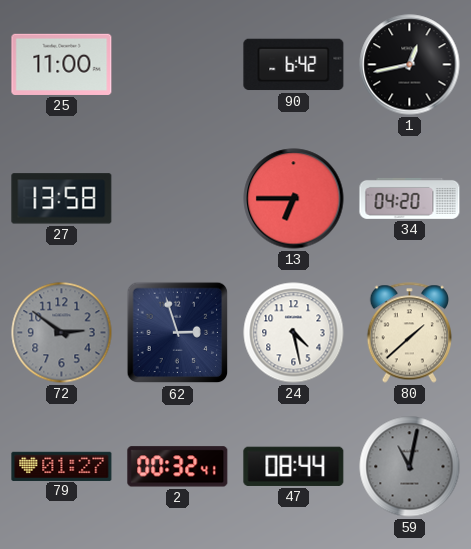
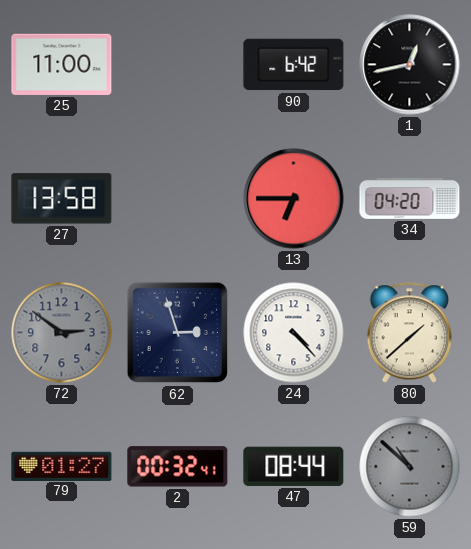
24: 4:28 -> 4:23 (294, 333)
59: 11:02 -> 10:52 (410, 467)
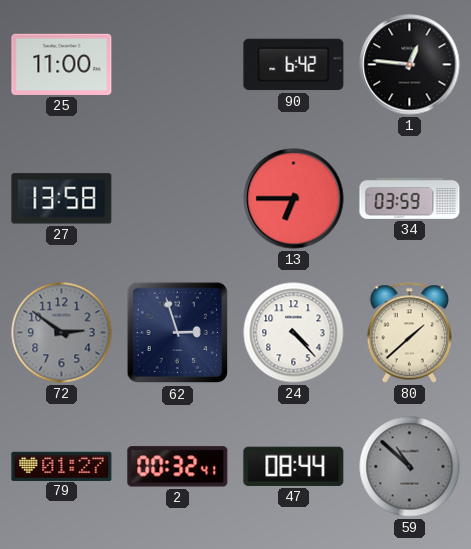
1: 12:43 -> 12:46 (410, 65)
34: 04:20 -> 03:59 (410, 198)
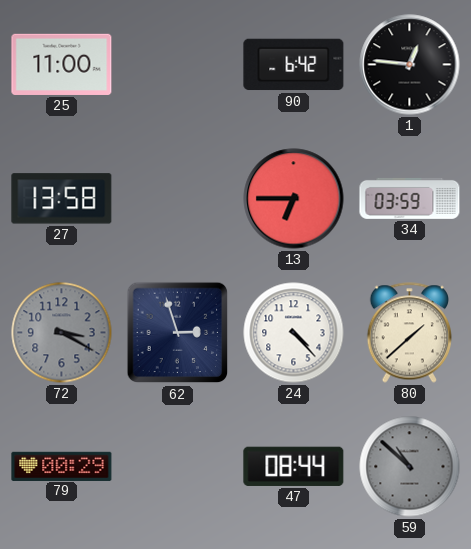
72: 2:51 -> 3:20 (62, 333)
79: 01:27 -> 00:29 (62, 466)
2: 00:32 -> none (178, 467)
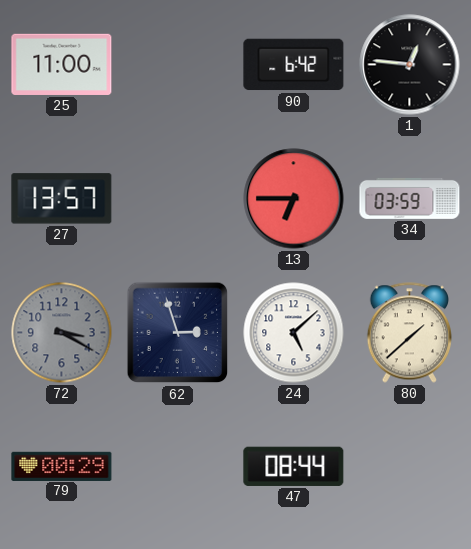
27: 13:58 -> 13:57 (62, 199)
24: 4:23 -> 5:08 (294, 333)
59: 10:52 -> none (410, 467)
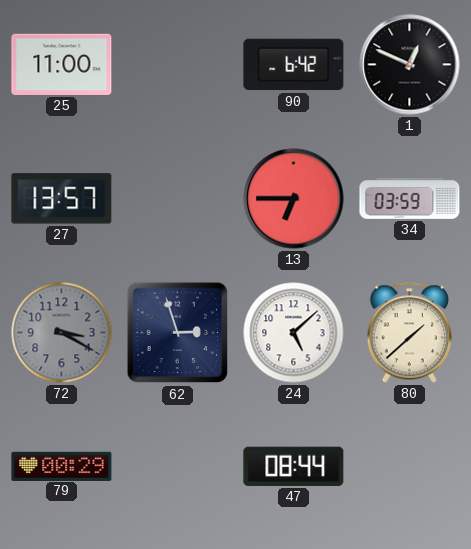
1: 12:46 -> 12:49 (410, 65)
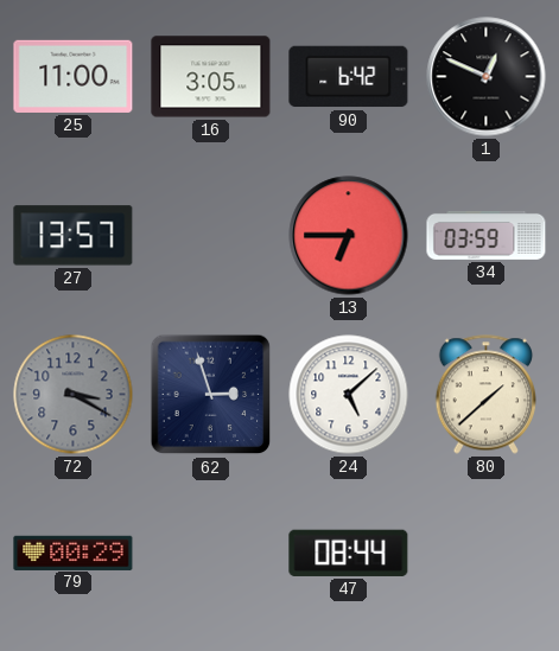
16: none -> 3:05 (211, 77)
